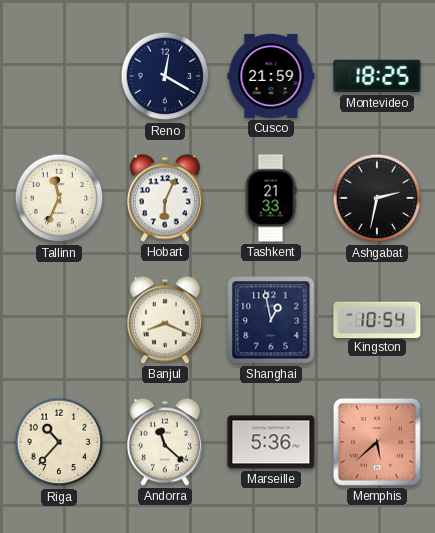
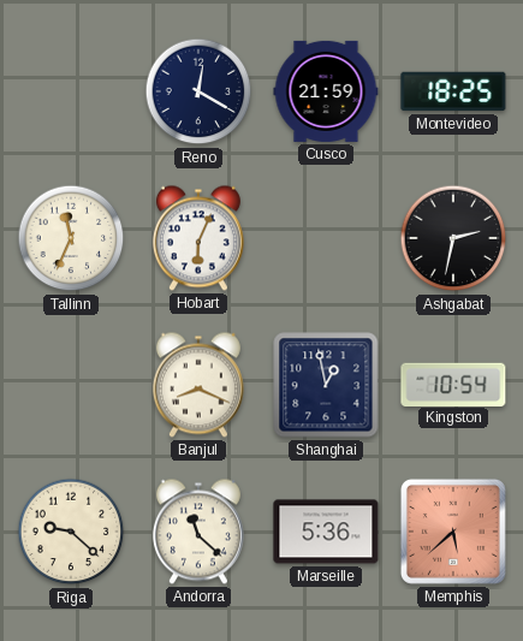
Tashkent: 21:33 -> none (271, 198)
Riga: 10:37 -> 9:22 (71, 532)
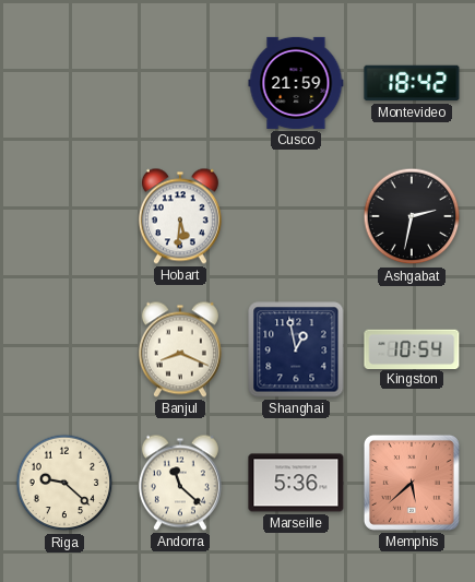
Reno: 12:20 -> none (198, 91)
Montevideo: 18:25 -> 18:42 (412, 83)
Tallinn: 11:34 -> none (71, 238)
Hobart: 6:04 -> 5:31 (180, 216)
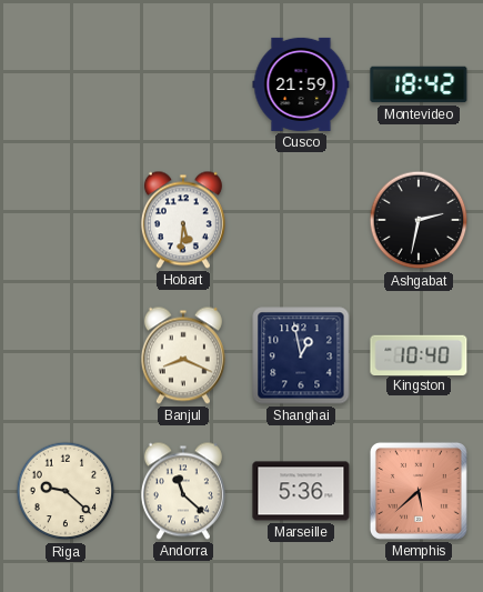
Kingston: 10:54 -> 10:40 (419, 354)
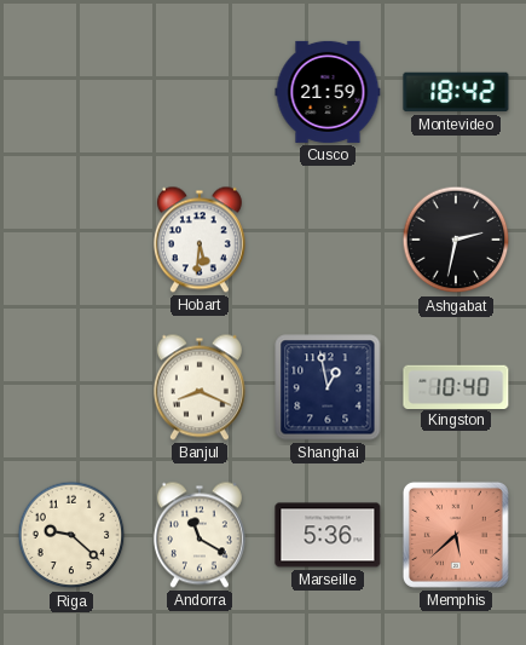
Andorra: 11:22 -> 11:20 (200, 535)
